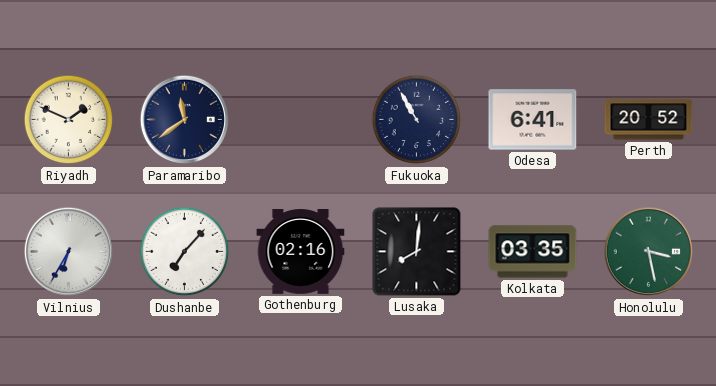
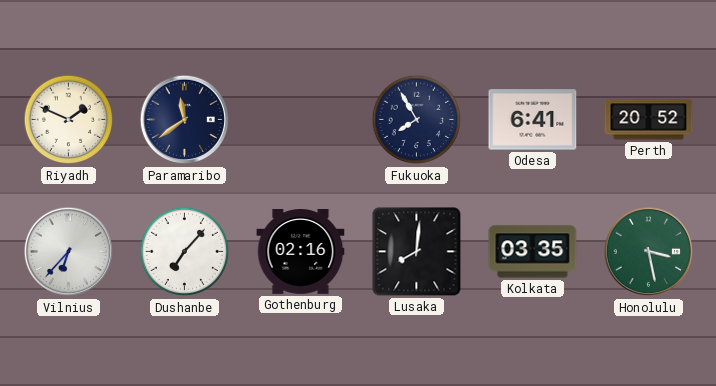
Fukuoka: 10:55 -> 7:55 (417, 120)
Vilnius: 6:35 -> 6:37 (69, 252)
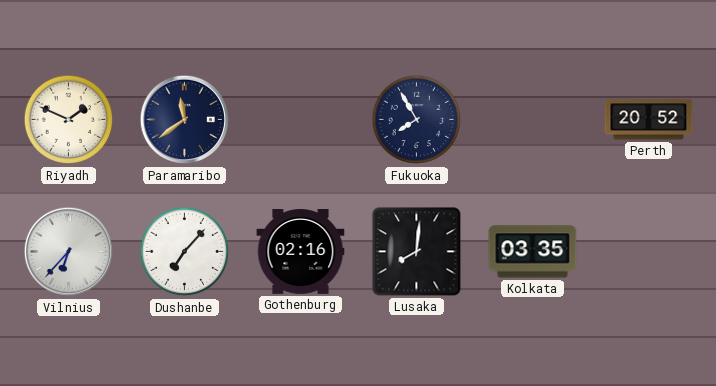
Odesa: 6:41 -> none (533, 120)
Honolulu: 3:28 -> none (649, 252)
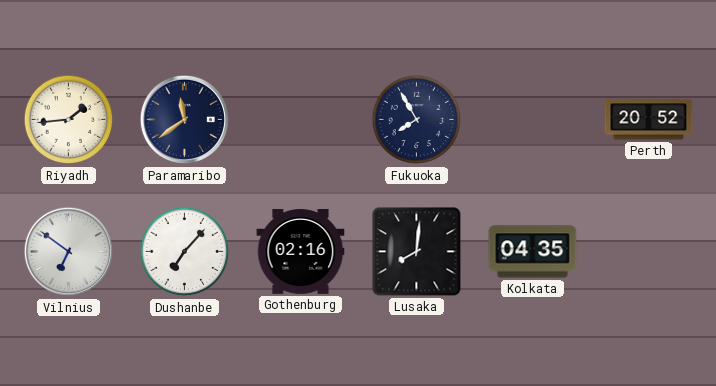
Riyadh: 1:49 -> 1:44 (69, 120)
Vilnius: 6:37 -> 6:51 (69, 252)
Kolkata: 03:35 -> 04:35 (533, 252)
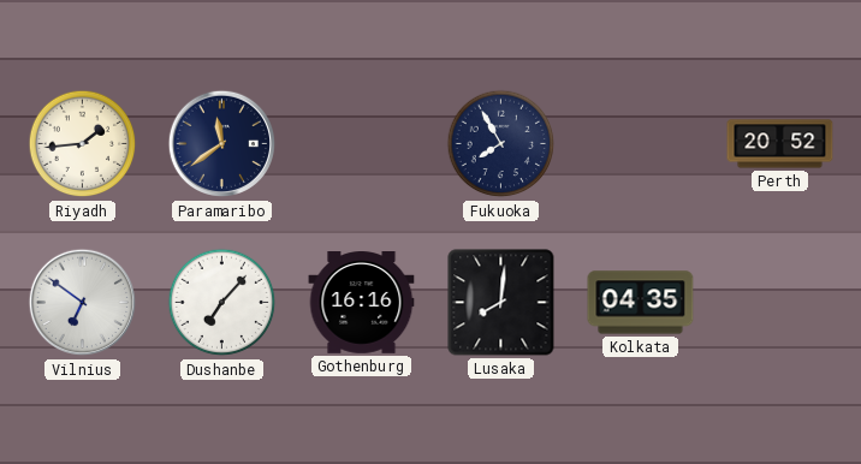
Gothenburg: 02:16 -> 16:16 (362, 303)
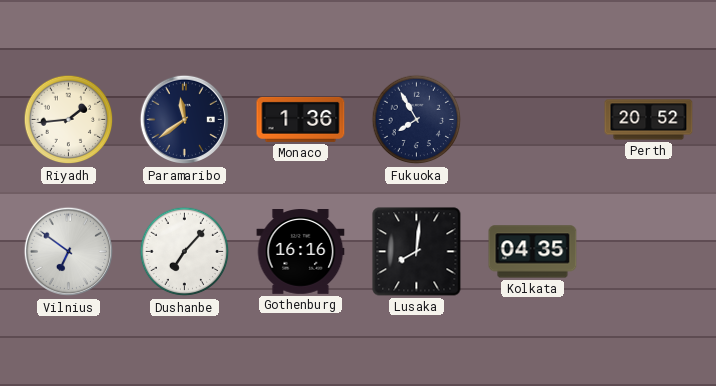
Monaco: none -> 1:36 (301, 119)
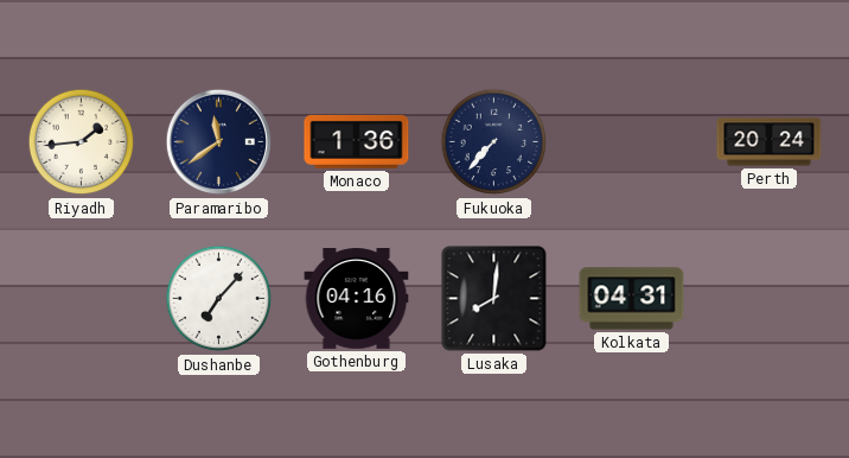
Fukuoka: 7:55 -> 7:37 (494, 142)
Perth: 20:52 -> 20:24 (770, 142)
Vilnius: 6:51 -> none (69, 252)
Gothenburg: 16:16 -> 04:16 (357, 299)
Kolkata: 04:35 -> 04:31 (632, 299)
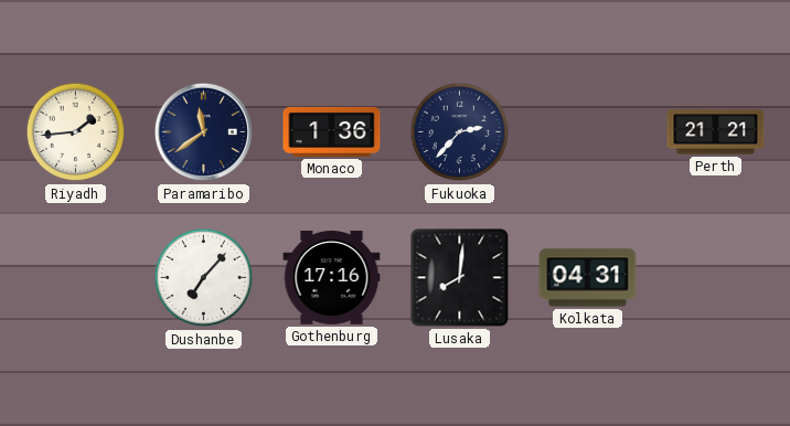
Fukuoka: 7:37 -> 2:37 (460, 132)
Perth: 20:24 -> 21:21 (716, 132)
Gothenburg: 04:16 -> 17:16 (332, 278)
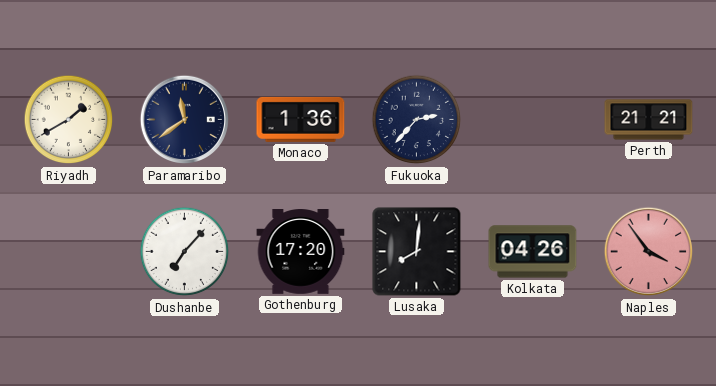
Riyadh: 1:44 -> 1:40 (69, 120)
Gothenburg: 17:16 -> 17:20 (301, 252)
Kolkata: 04:31 -> 04:26 (533, 252)
Naples: none -> 3:54 (649, 252)
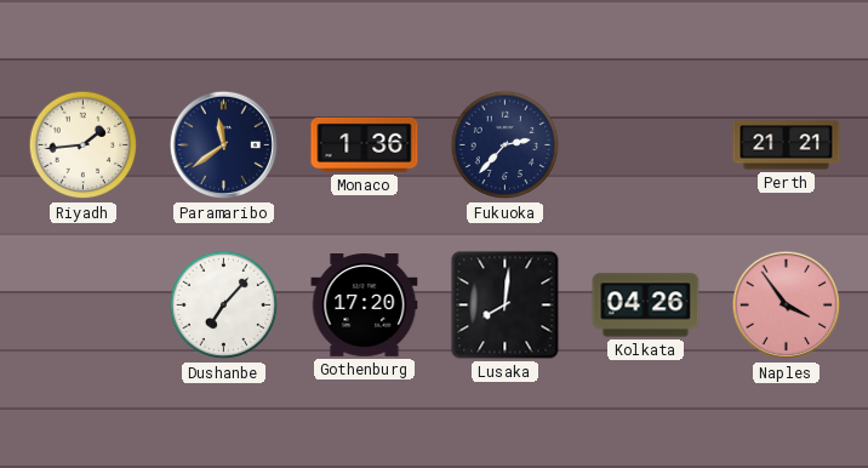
Riyadh: 1:40 -> 1:44 (84, 145)
